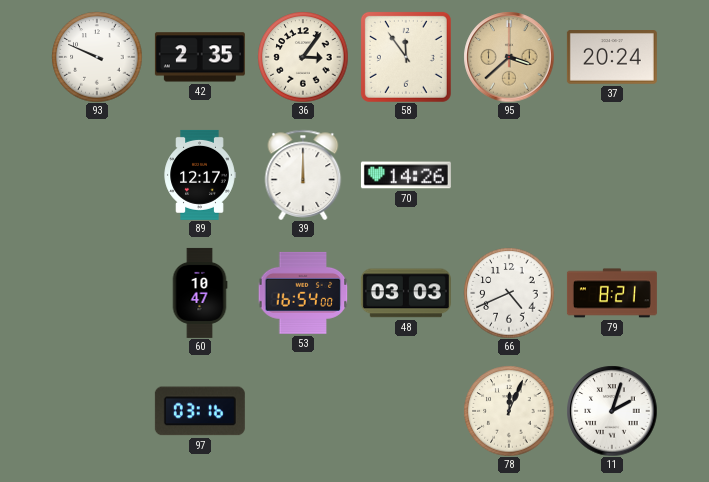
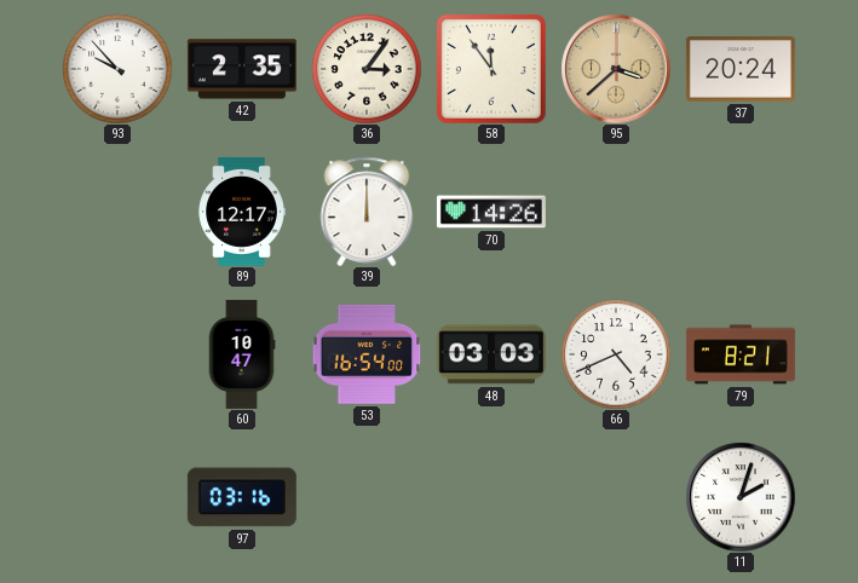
93: 9:49 -> 9:53 (117, 69)
78: 12:04 -> none (509, 411)
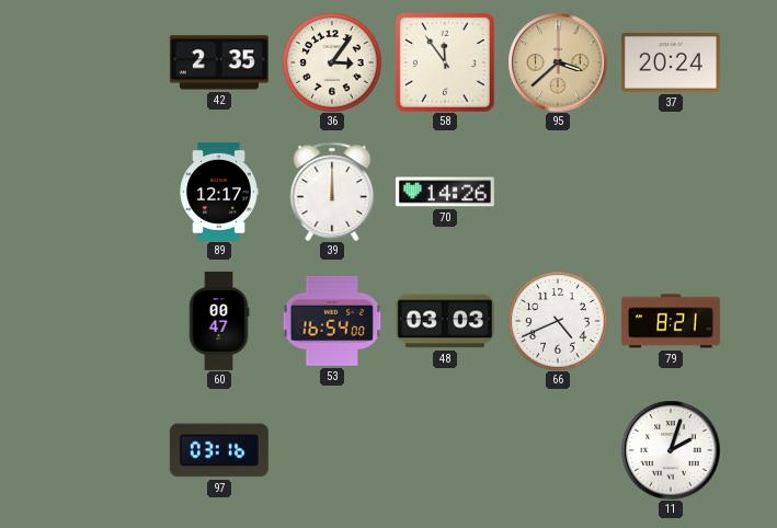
93: 9:53 -> none (117, 69)
60: 10:47 -> 00:47 (219, 321)
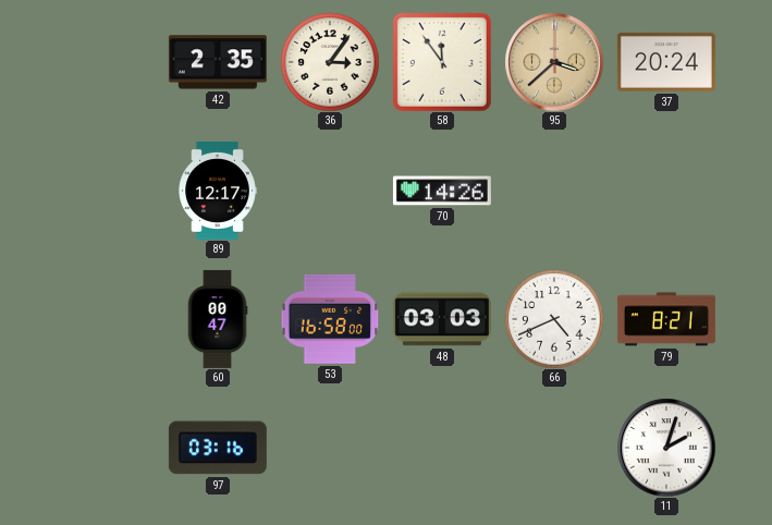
39: 12:00 -> none (332, 192)
53: 16:54 -> 16:58 (330, 319)
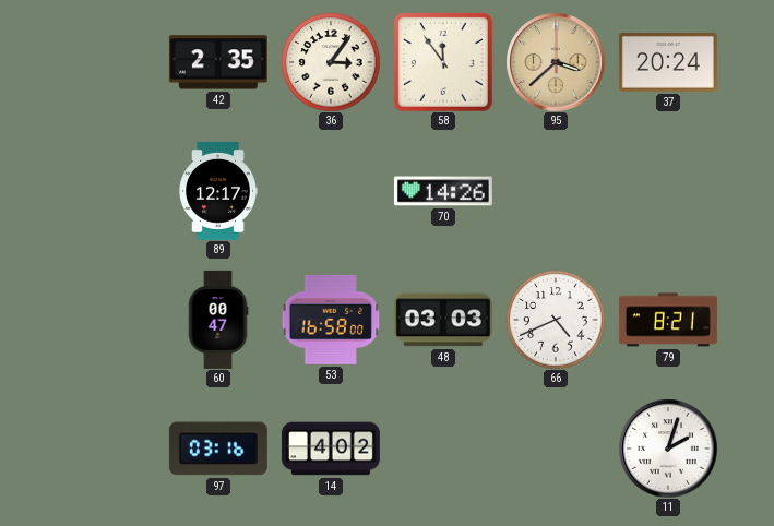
14: none -> 4:02 (331, 449)
